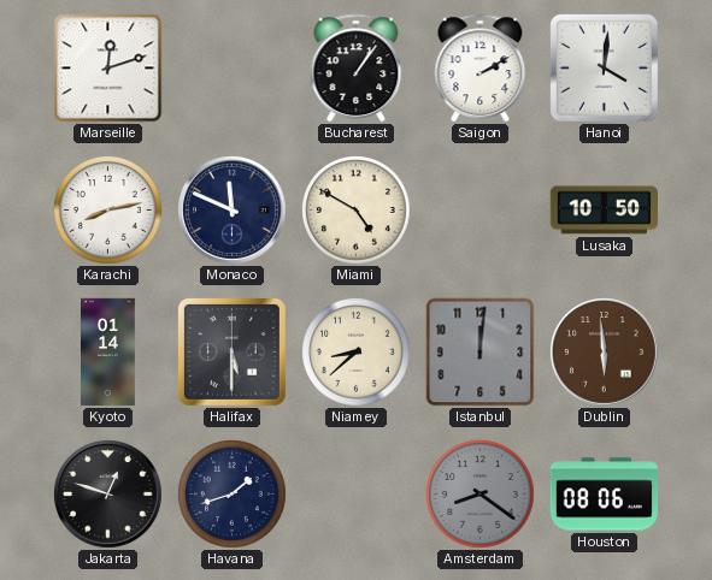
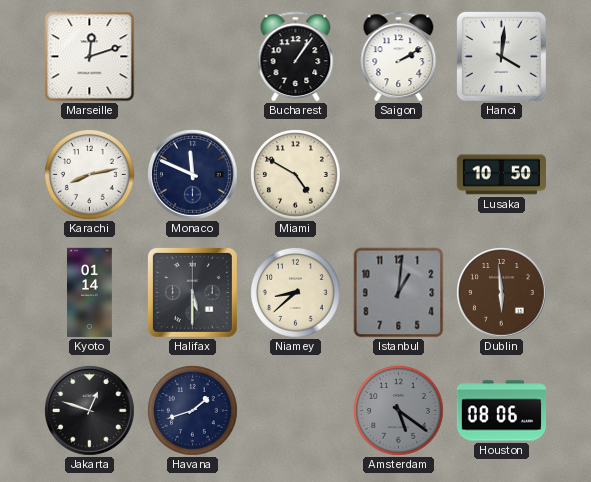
Istanbul: 12:01 -> 1:01 (399, 293)
Amsterdam: 8:21 -> 5:21 (399, 411)
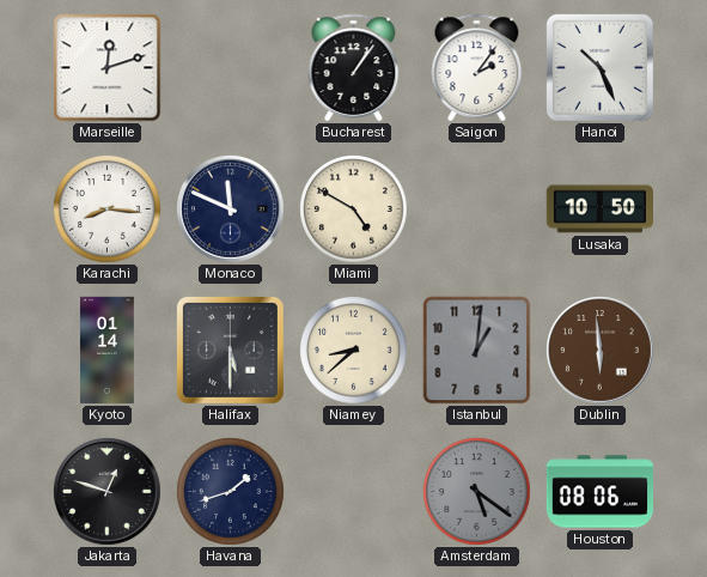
Saigon: 2:10 -> 2:06 (477, 68)
Hanoi: 4:01 -> 10:26 (599, 67)
Karachi: 8:13 -> 8:16 (108, 209)
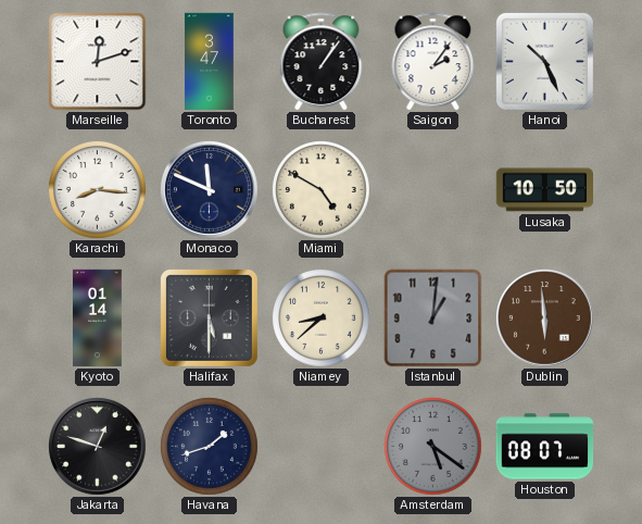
Toronto: none -> 3:47 (210, 62)
Houston: 08:06 -> 08:07 (545, 447)
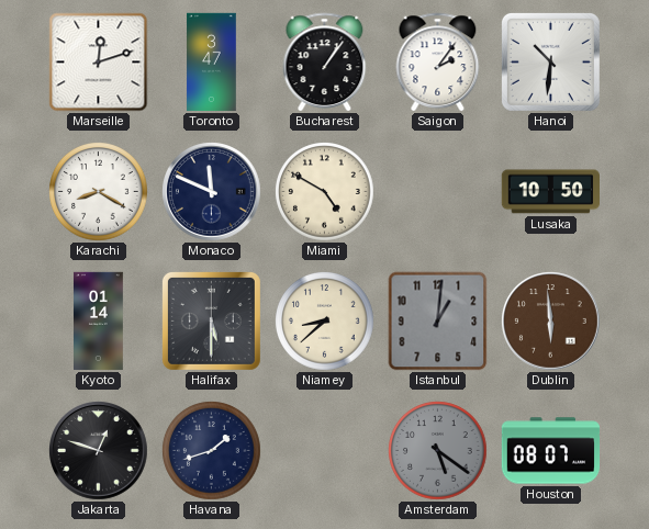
Hanoi: 10:26 -> 10:31 (550, 61)
Karachi: 8:16 -> 8:20 (99, 192)
